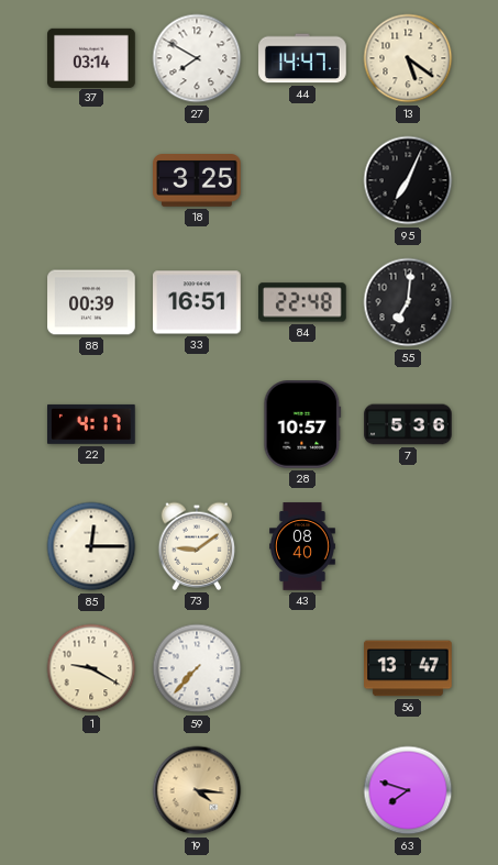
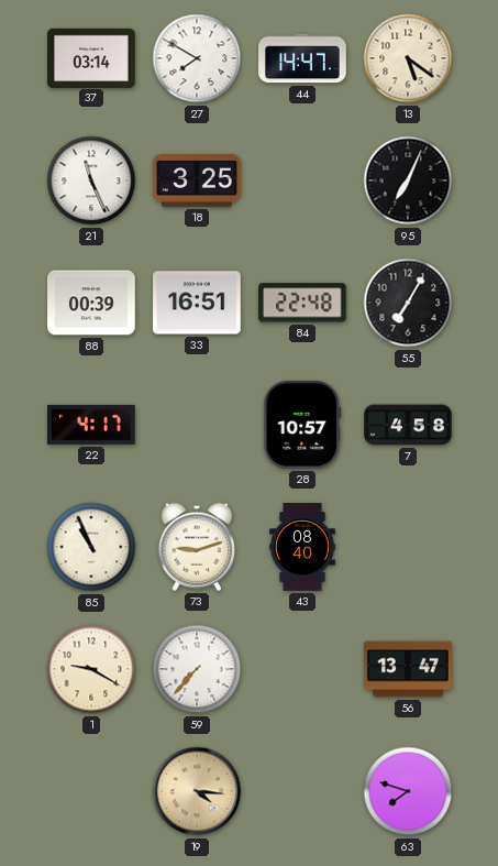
21: none -> 11:26 (91, 180)
55: 7:01 -> 7:05 (408, 303)
7: 5:36 -> 4:58 (408, 425)
85: 12:15 -> 10:56 (91, 547)
73: 9:09 -> 9:12 (197, 547)
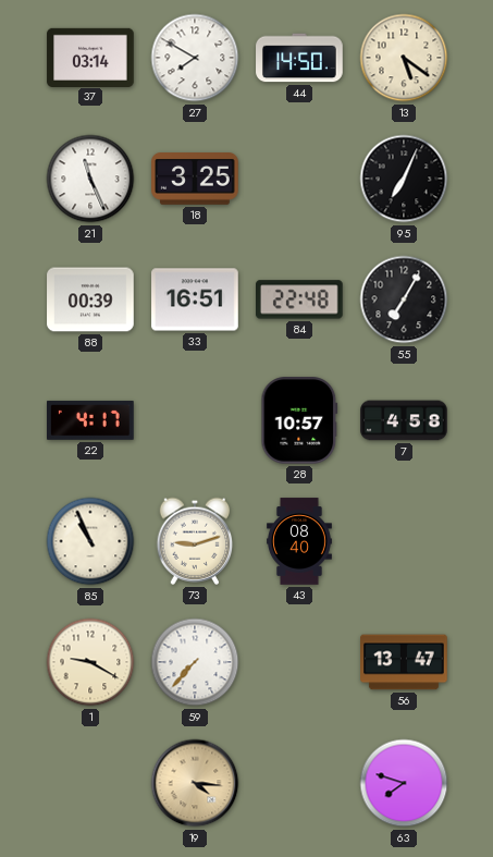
44: 14:47 -> 14:50 (299, 58)
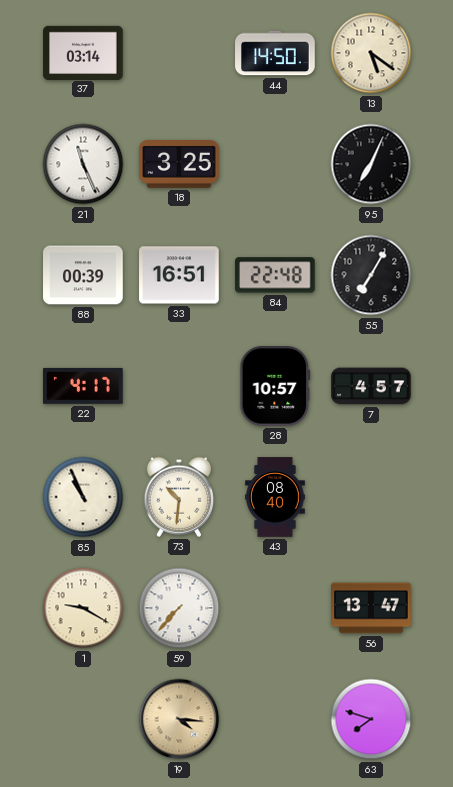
27: 7:50 -> none (195, 58)
7: 4:58 -> 4:57 (371, 386)
73: 9:12 -> 10:31 (179, 497)
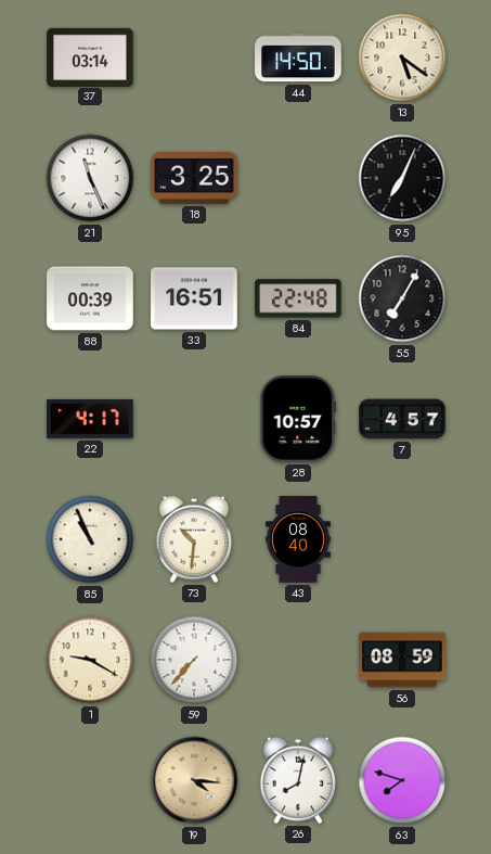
56: 13:47 -> 08:59 (402, 660)
26: none -> 8:02 (298, 780)
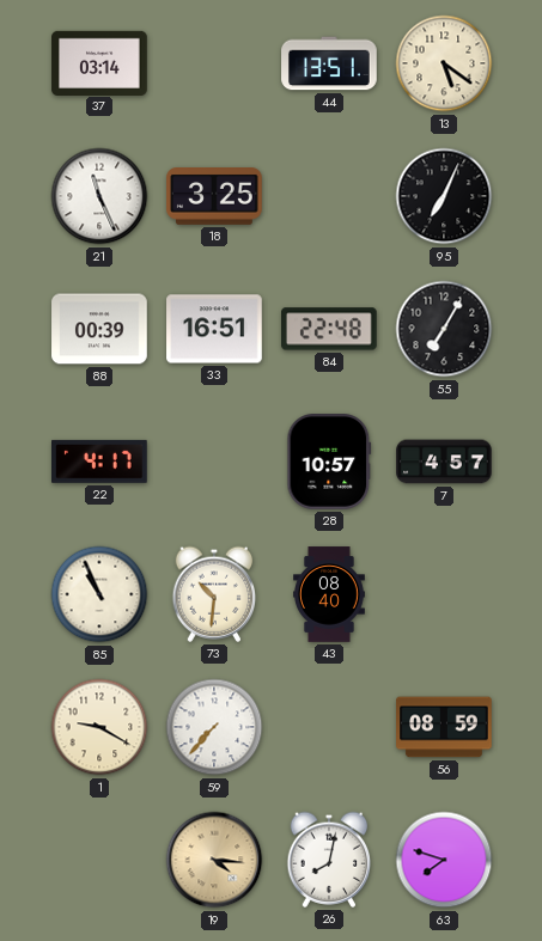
44: 14:50 -> 13:51 (329, 63)
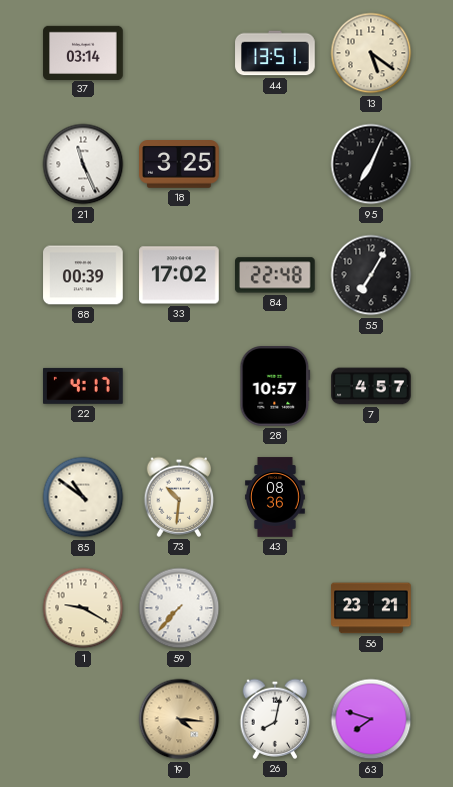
33: 16:51 -> 17:02 (179, 275)
85: 10:56 -> 10:51 (83, 497)
43: 08:40 -> 08:36 (276, 497)
56: 08:59 -> 23:21 (371, 608)
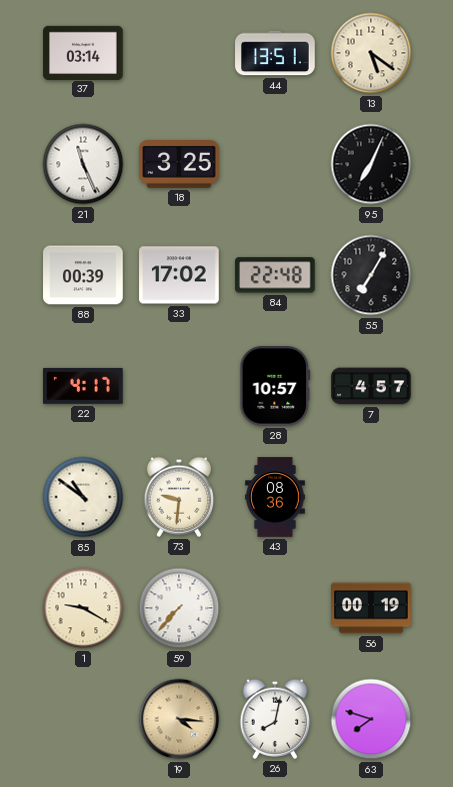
73: 10:31 -> 9:31 (179, 497)
56: 23:21 -> 00:19 (371, 608)
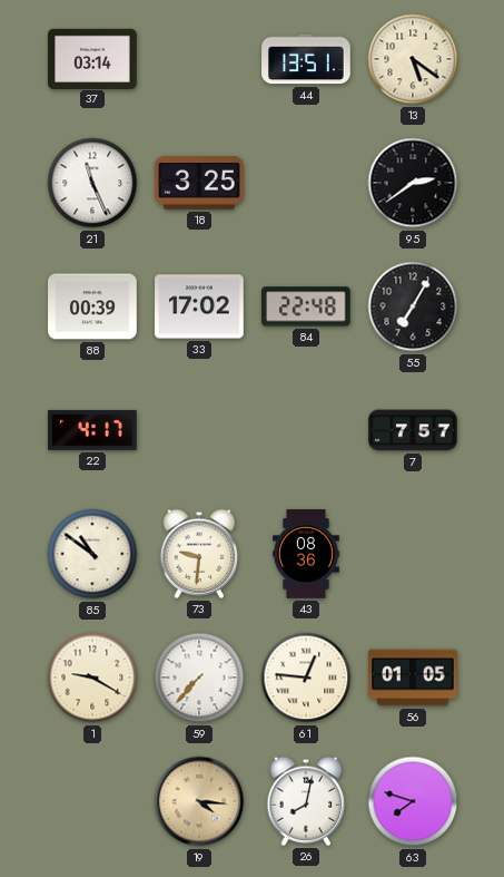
95: 7:04 -> 2:39 (413, 183)
28: 10:57 -> none (275, 386)
7: 4:57 -> 7:57 (413, 430)
61: none -> 12:46 (306, 678)
56: 00:19 -> 01:05 (413, 678)
